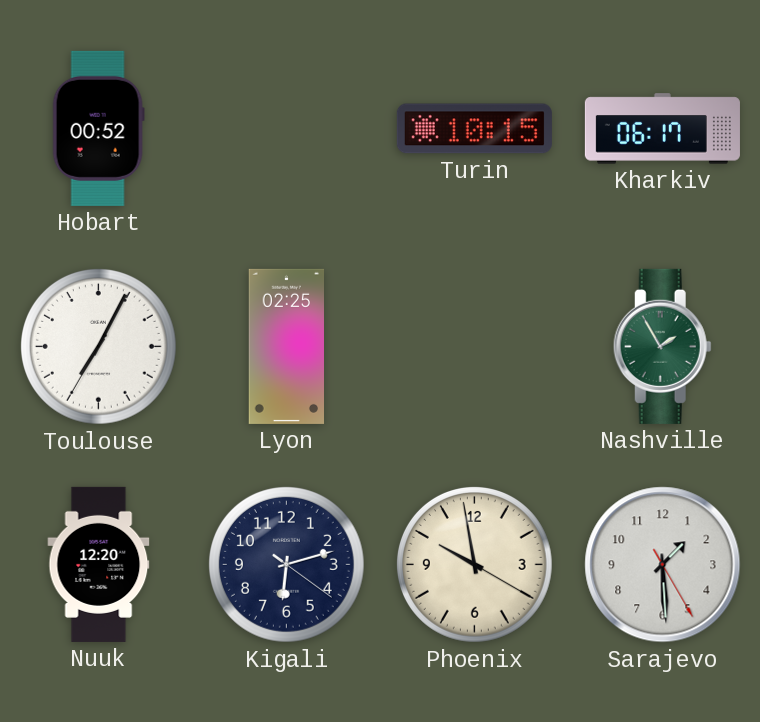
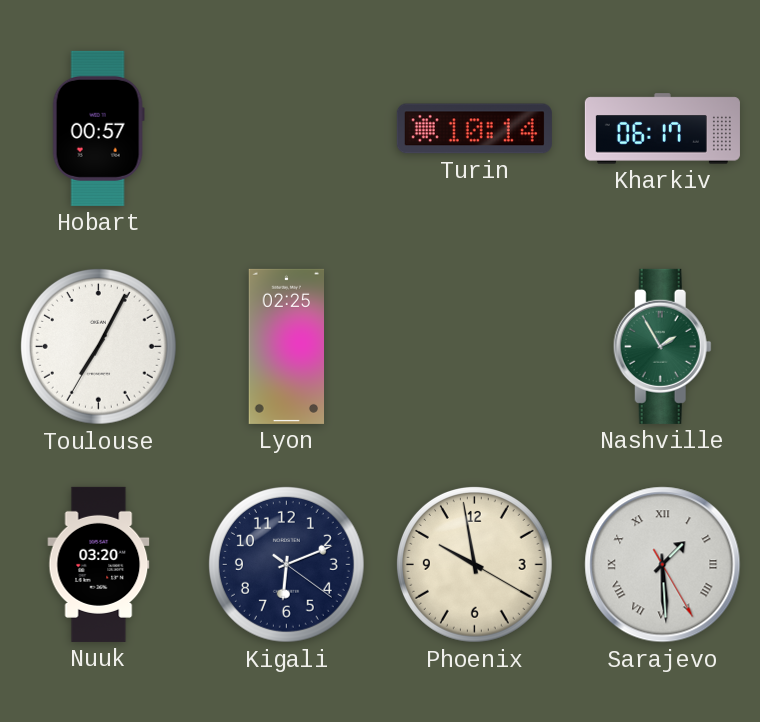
Hobart: 00:52 -> 00:57 (98, 128)
Turin: 10:15 -> 10:14 (474, 129)
Nuuk: 12:20 -> 03:20 (99, 564)
Kigali: 6:12 -> 6:11 (286, 564)
Sarajevo numerals: Arabic -> Roman (663, 565)
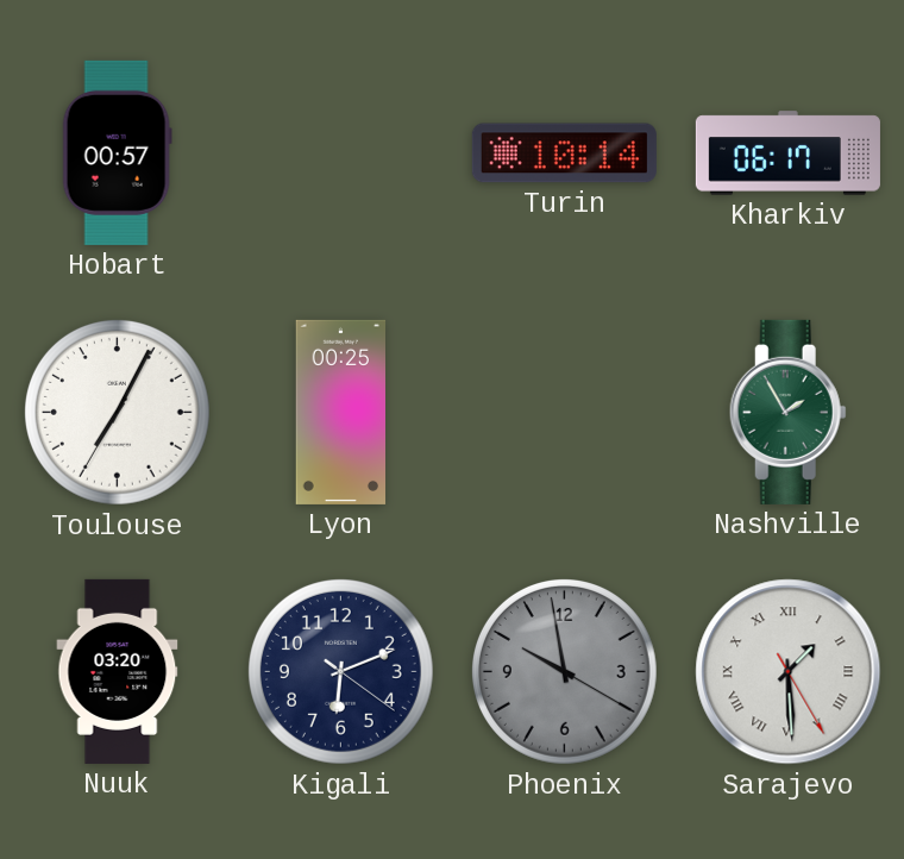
Lyon: 02:25 -> 00:25 (341, 412)
Phoenix dial: cream -> grey (564, 671)
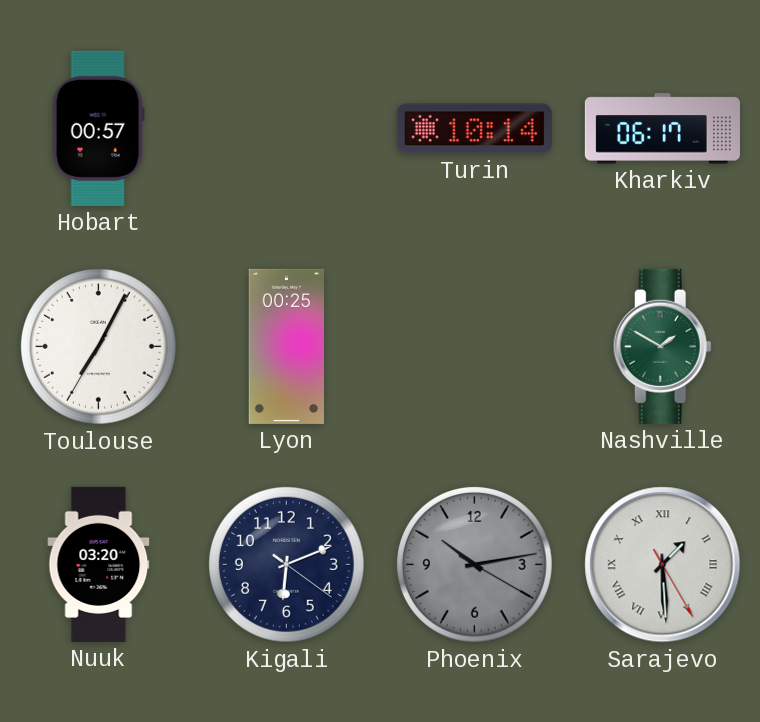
Nashville: 1:55 -> 1:50 (662, 346)
Phoenix: 9:58 -> 10:13 (474, 564)
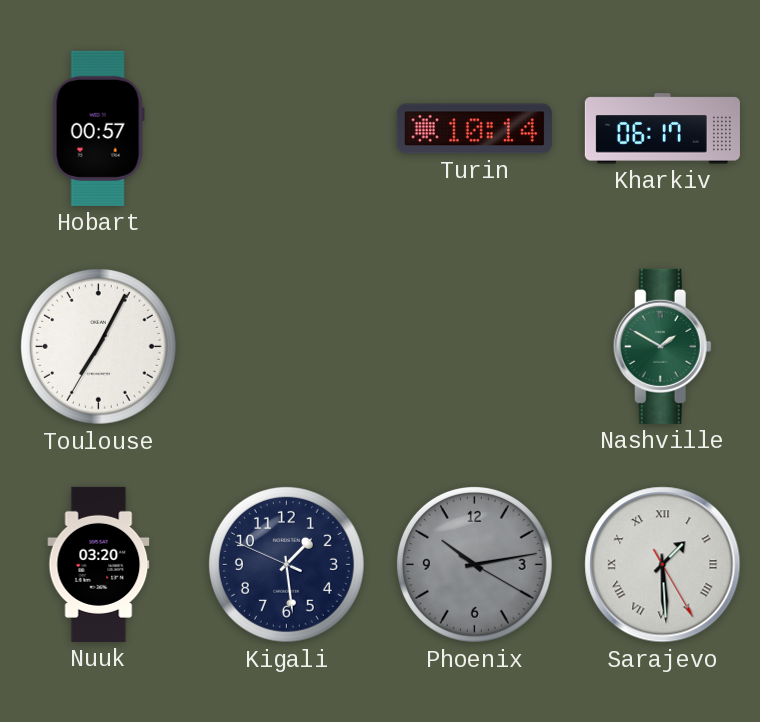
Lyon: 00:25 -> none (287, 346)
Kigali: 6:11 -> 1:28 (286, 564)
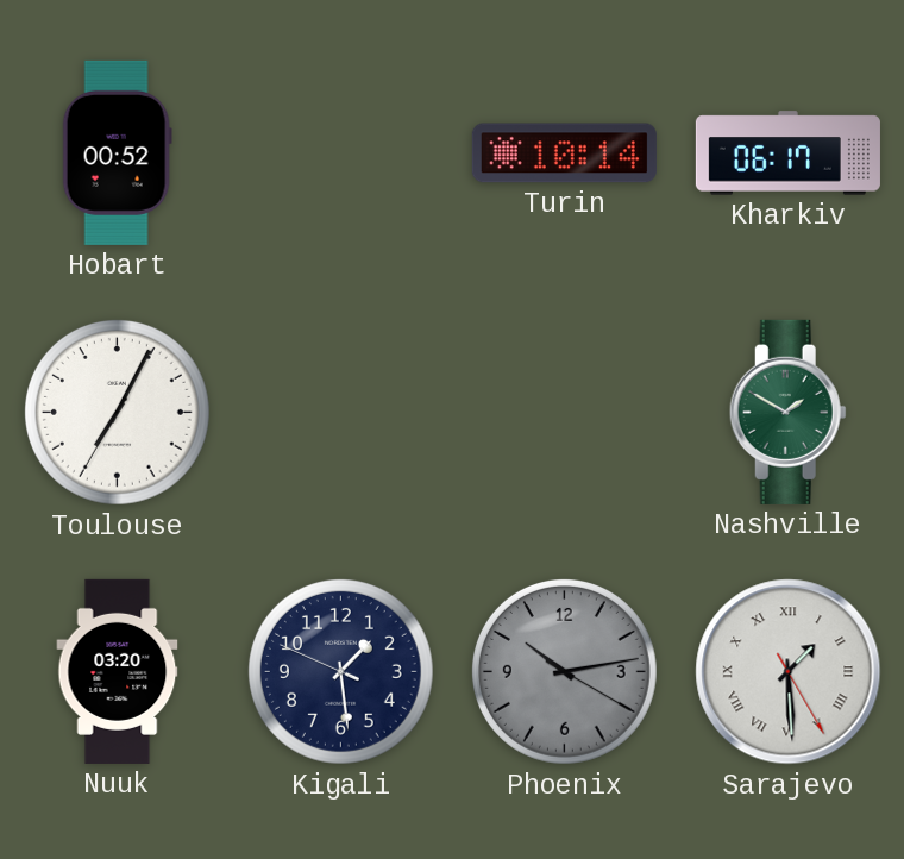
Hobart: 00:57 -> 00:52 (117, 152)
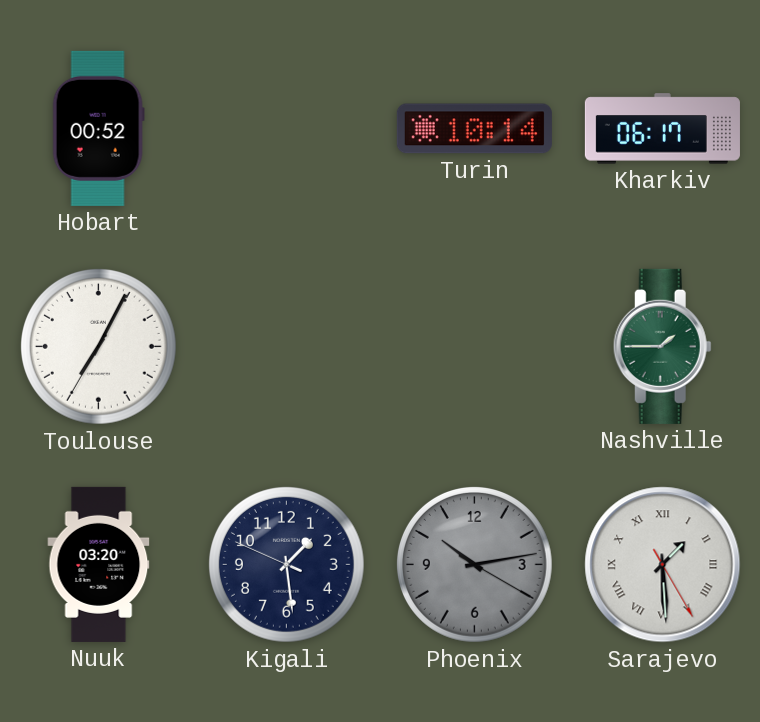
Nashville: 1:50 -> 1:45 (662, 346)
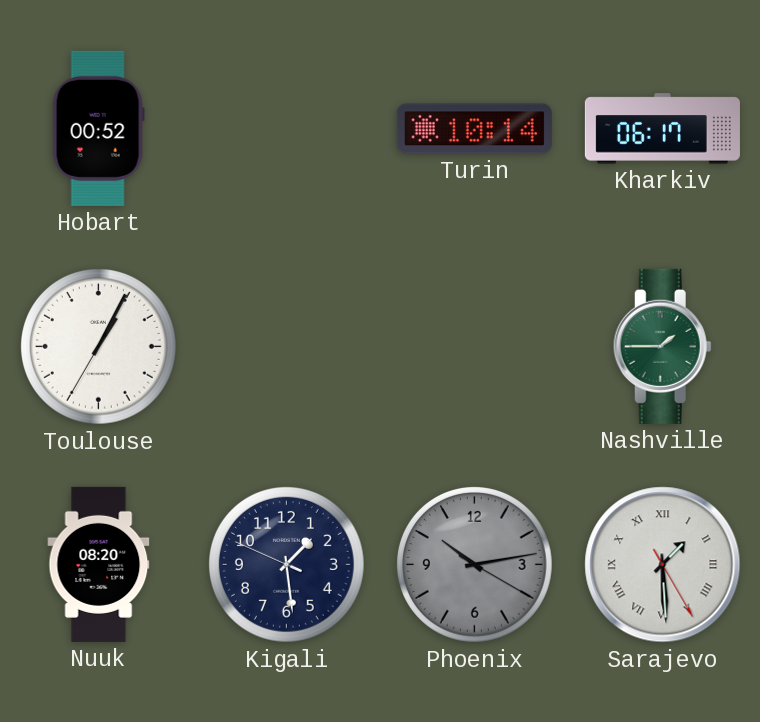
Toulouse: 7:04 -> 1:04 (98, 346)
Nuuk: 03:20 -> 08:20 (99, 564)
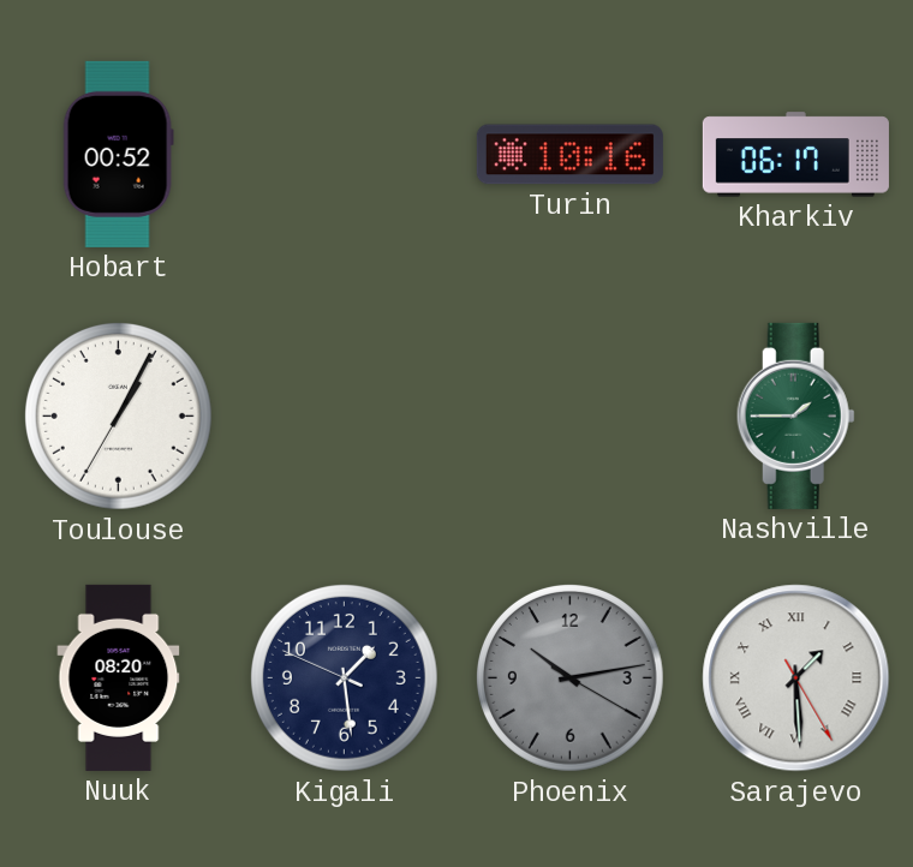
Turin: 10:14 -> 10:16 (569, 155)
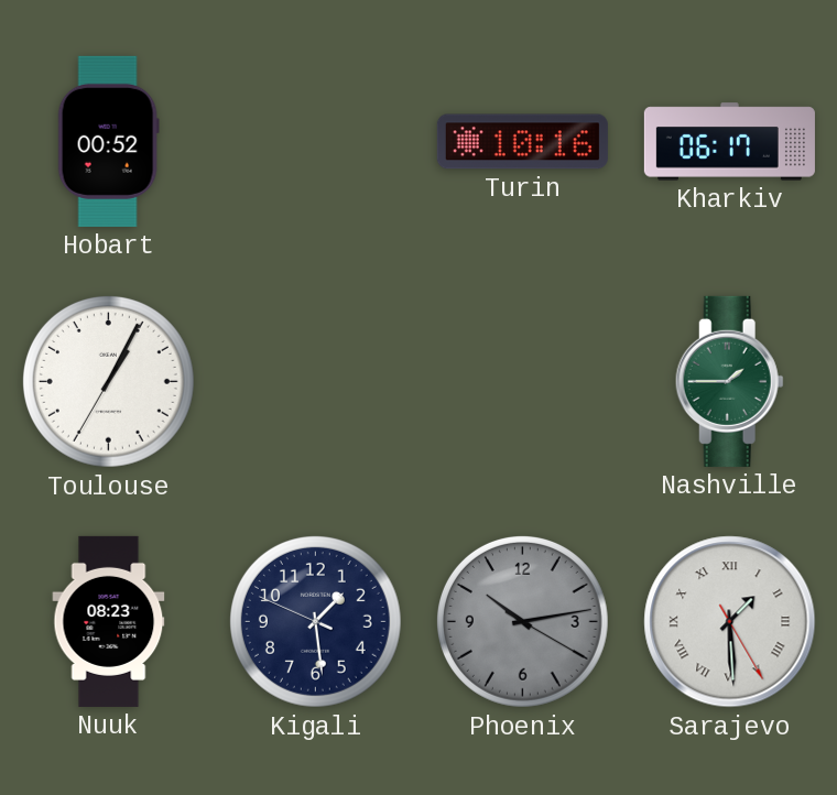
Nuuk: 08:20 -> 08:23 (109, 621)
